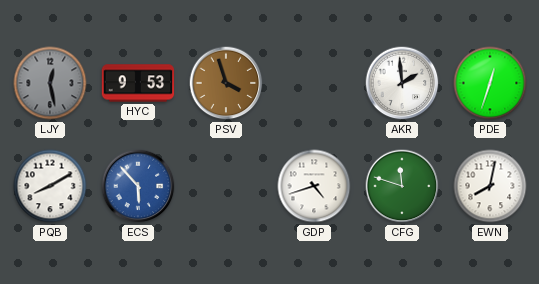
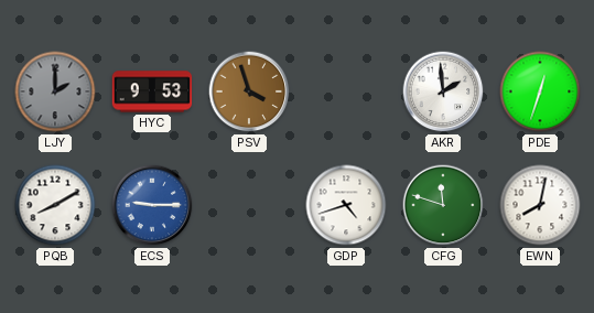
LJY: 12:28 -> 2:00 (55, 91)
ECS: 5:53 -> 9:15 (152, 205)
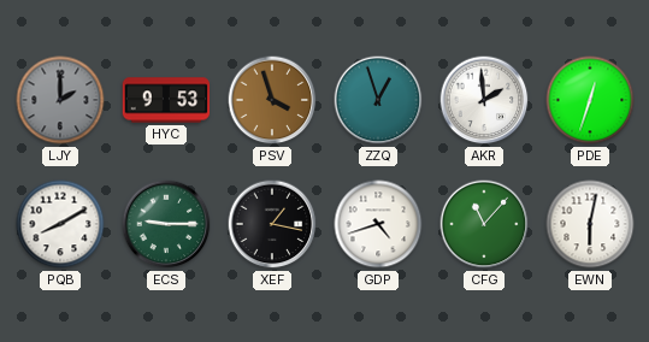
ZZQ: none -> 12:57 (378, 100)
ECS dial: blue -> green (166, 224)
XEF: none -> 1:17 (272, 224)
CFG: 11:48 -> 11:07 (484, 224)
EWN: 8:02 -> 6:02 (590, 224)
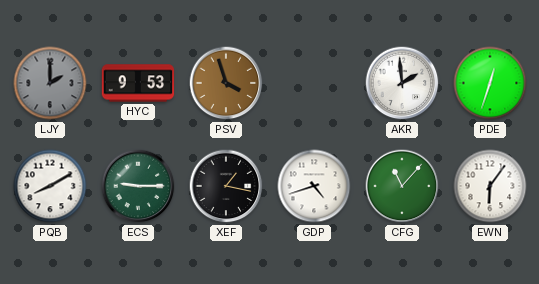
ZZQ: 12:57 -> none (378, 100)
EWN: 6:02 -> 6:06 (490, 186)
